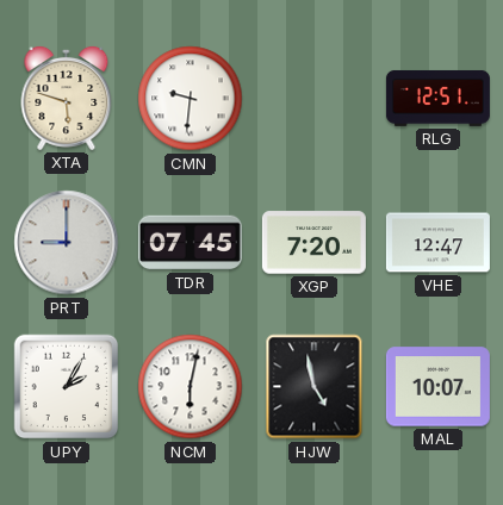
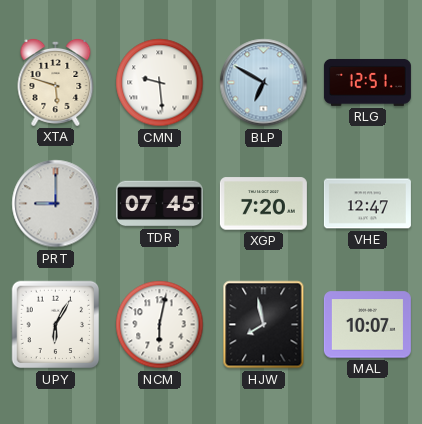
CMN: 9:31 -> 9:29 (160, 83)
BLP: none -> 6:50 (264, 83)
UPY: 2:05 -> 6:05 (56, 325)
HJW: 4:58 -> 7:58 (264, 325)
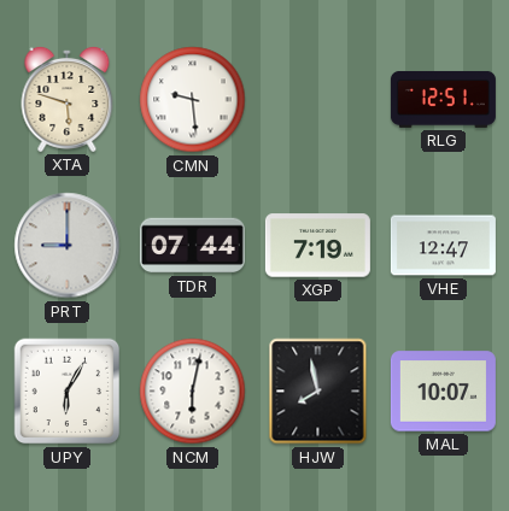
BLP: 6:50 -> none (264, 83)
TDR: 07:45 -> 07:44 (192, 246)
XGP: 7:20 -> 7:19 (317, 246)
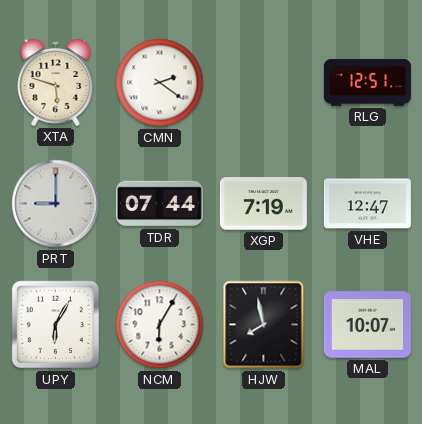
CMN: 9:29 -> 2:21 (160, 83)
NCM: 6:02 -> 6:05 (160, 325)
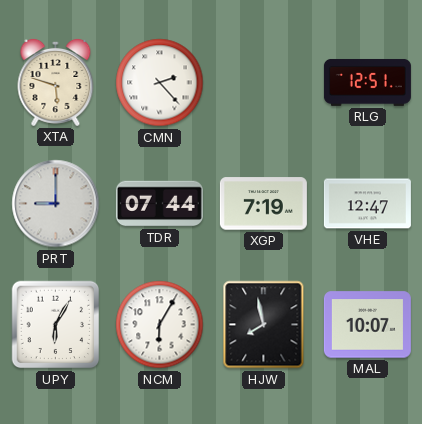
CMN: 2:21 -> 2:23 (160, 83)
